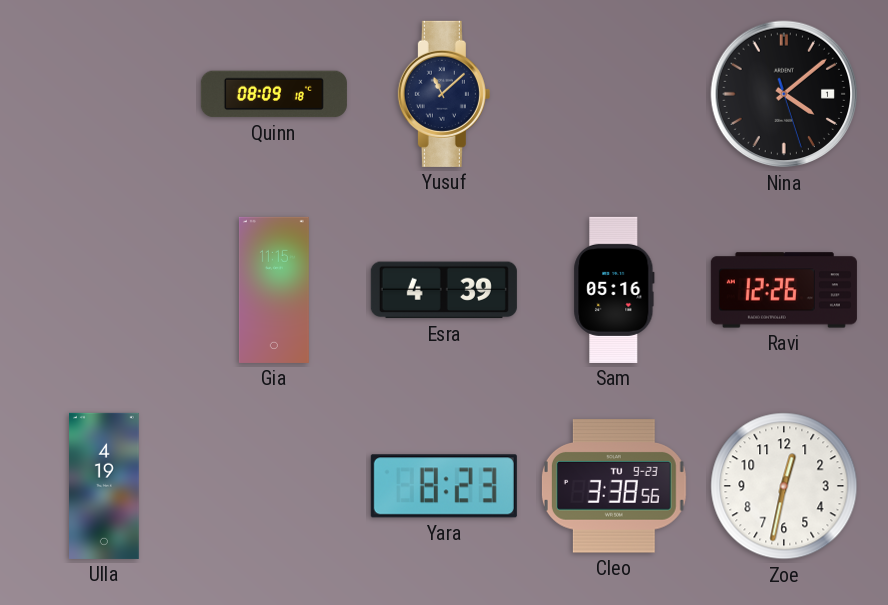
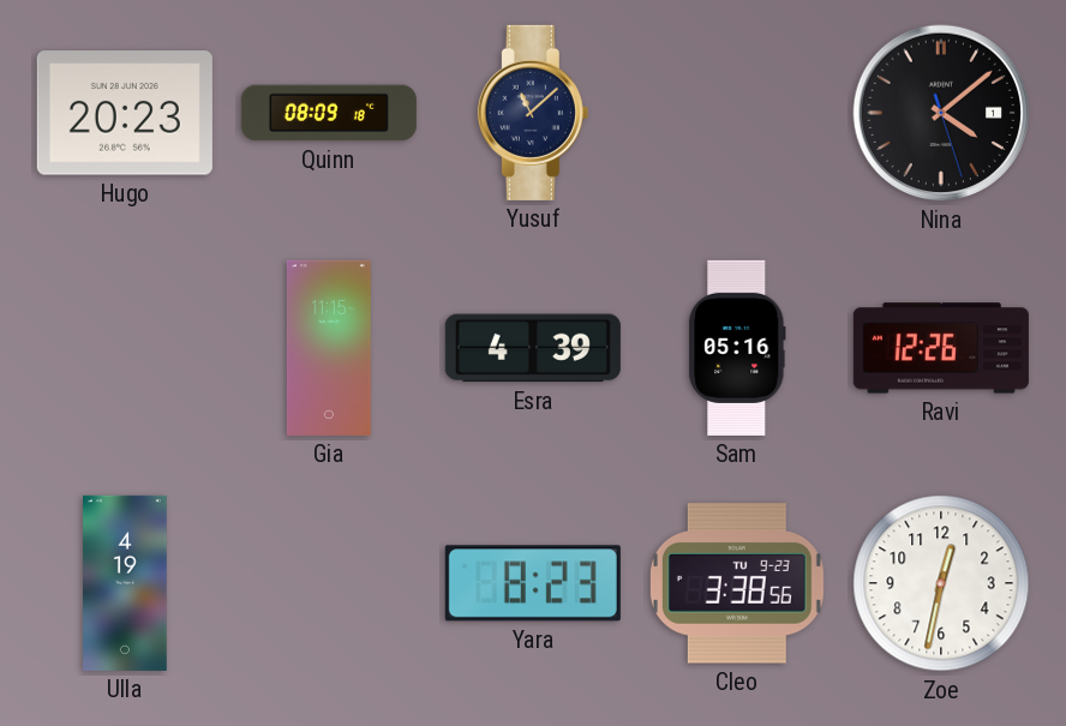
Hugo: none -> 20:23 (125, 113)
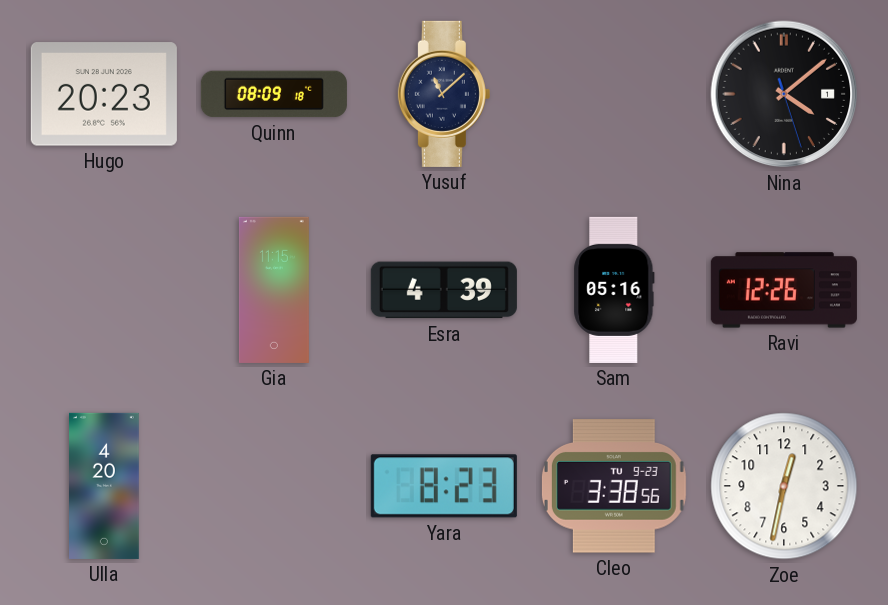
Ulla: 4:19 -> 4:20 (105, 486)
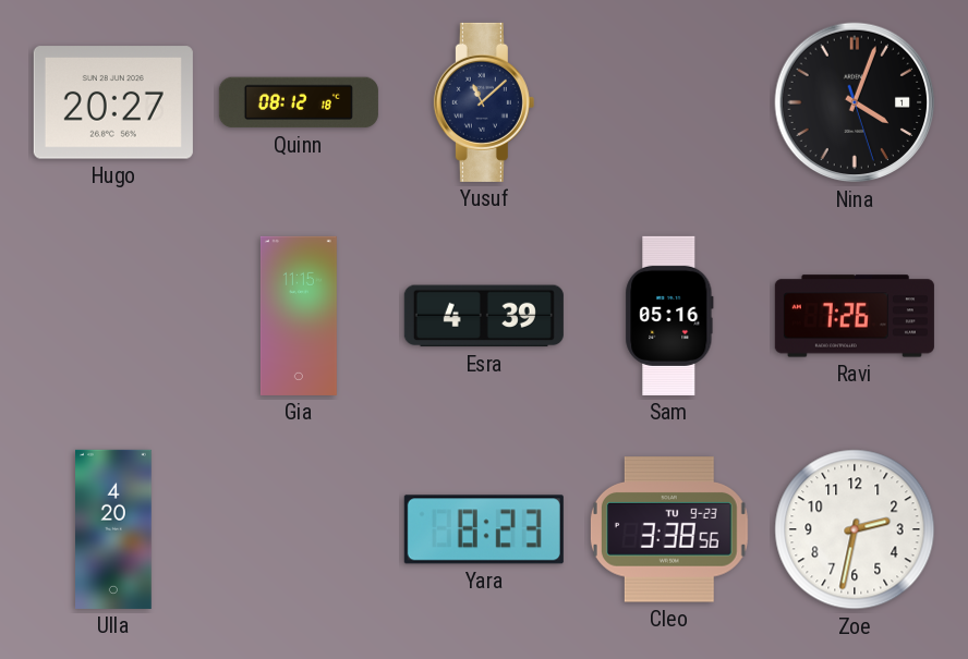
Hugo: 20:23 -> 20:27 (113, 102)
Quinn: 08:09 -> 08:12 (299, 102)
Nina: 4:08 -> 4:03 (855, 102)
Ravi: 12:26 -> 7:26 (855, 316)
Zoe: 12:32 -> 2:32 (855, 529)
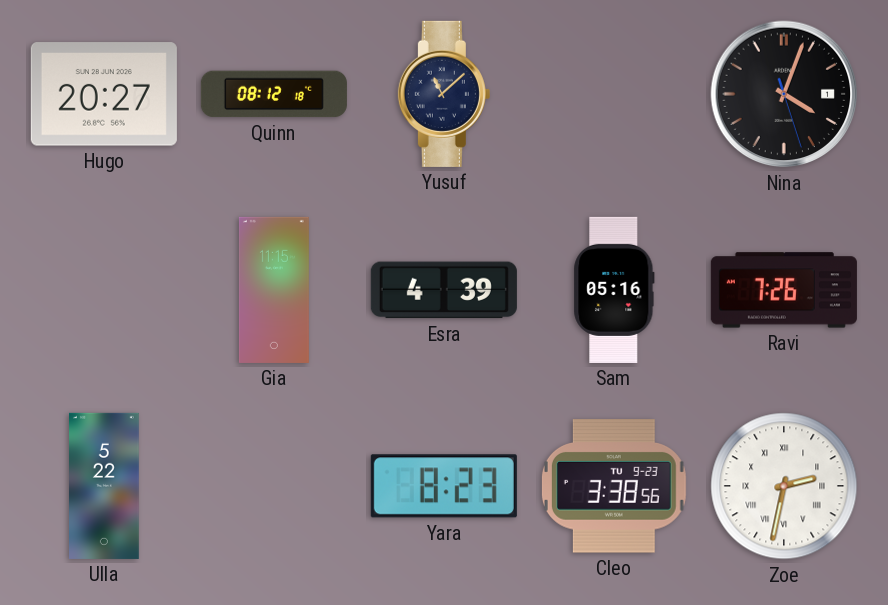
Ulla: 4:20 -> 5:22 (105, 486)
Zoe numerals: Arabic -> Roman (784, 486)
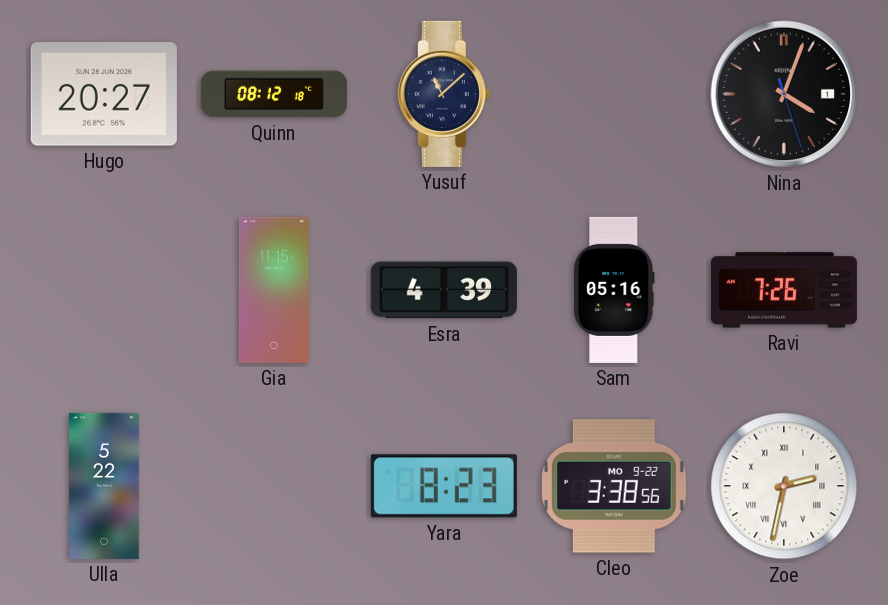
Cleo date: TU 9-23 -> MO 9-22 (614, 486)
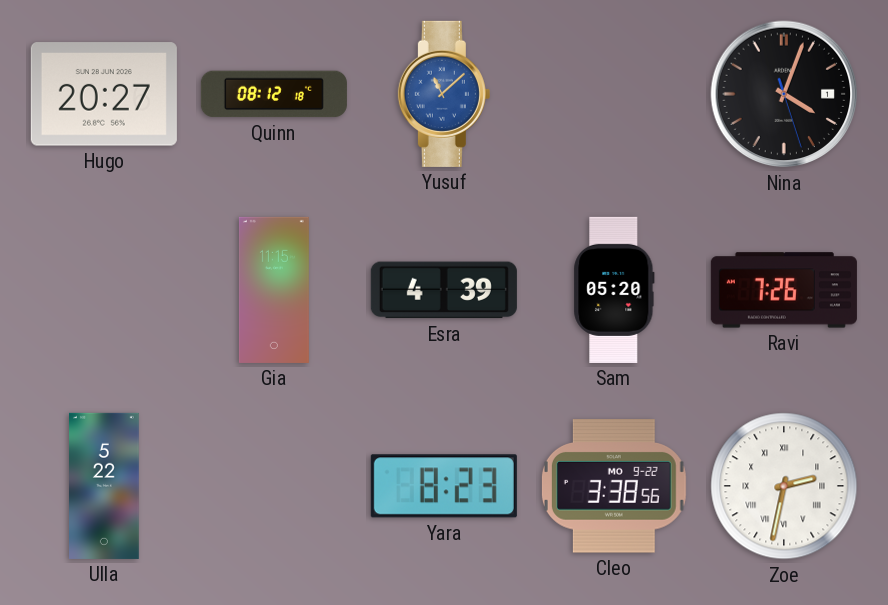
Yusuf dial: navy -> blue (444, 94)
Sam: 05:16 -> 05:20 (614, 290)
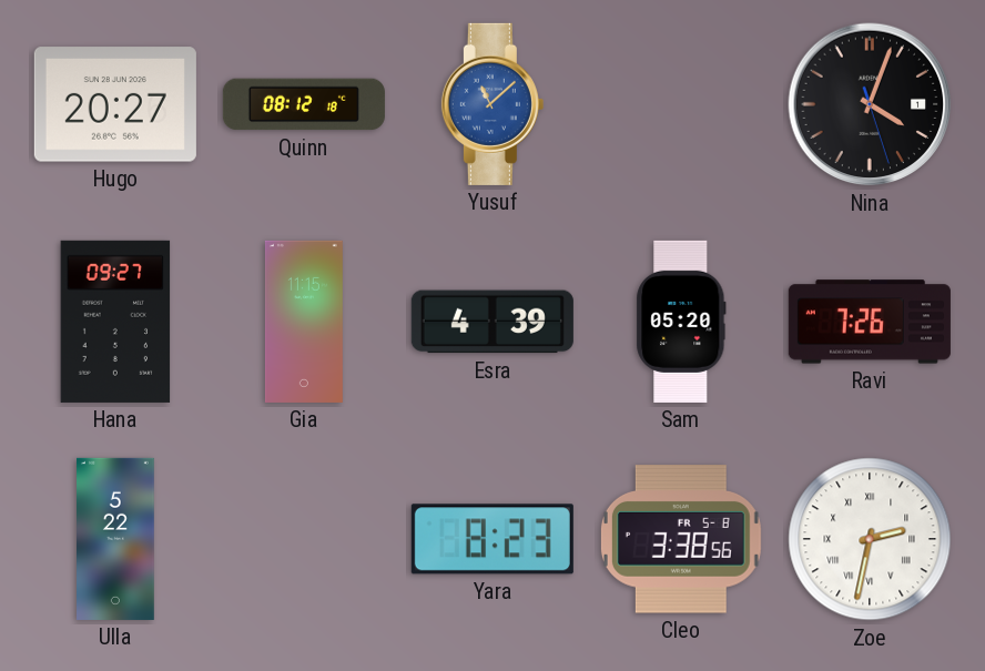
Hana: none -> 09:27 (115, 322)
Cleo date: MO 9-22 -> FR 5-8 (681, 539)
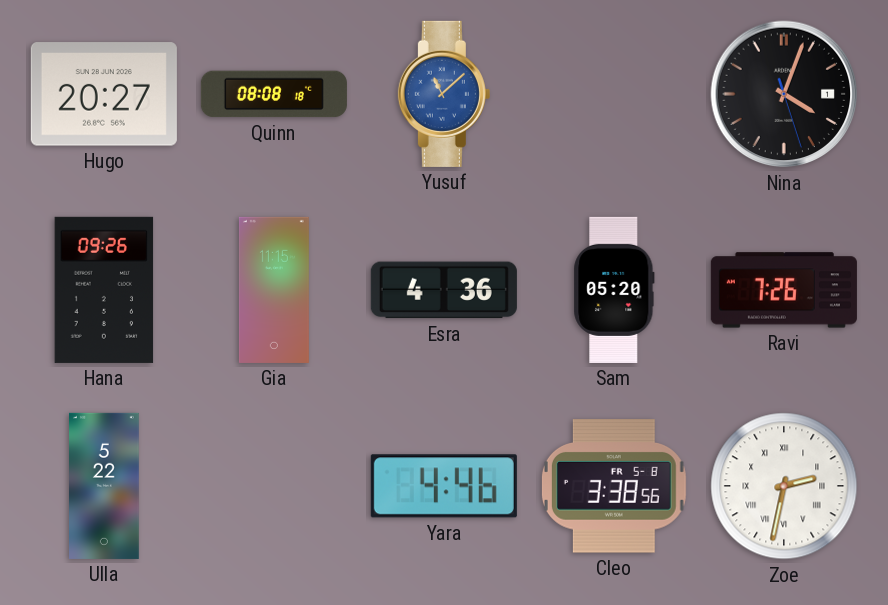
Quinn: 08:12 -> 08:08 (274, 94)
Hana: 09:27 -> 09:26 (104, 290)
Esra: 4:39 -> 4:36 (444, 290)
Yara: 8:23 -> 4:46 (444, 486)
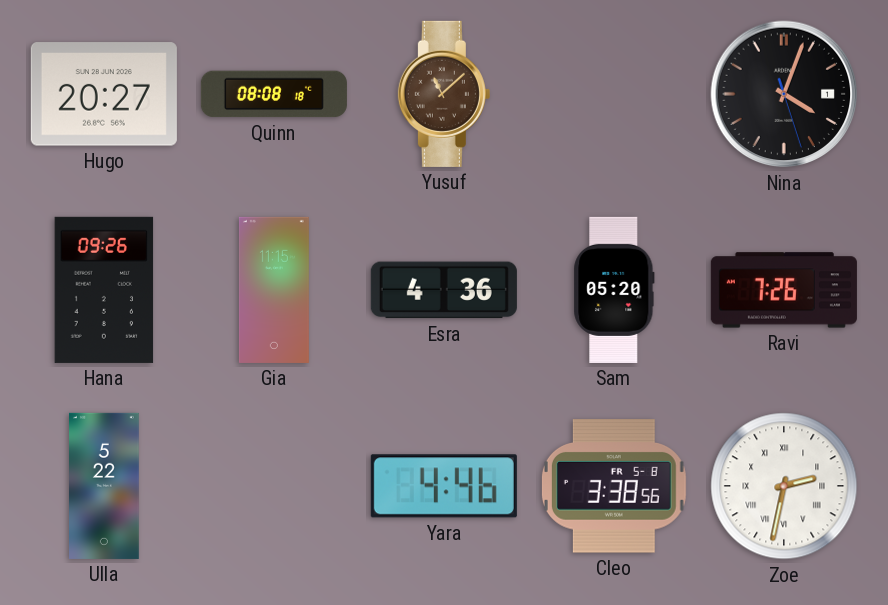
Yusuf dial: blue -> brown (444, 94)
